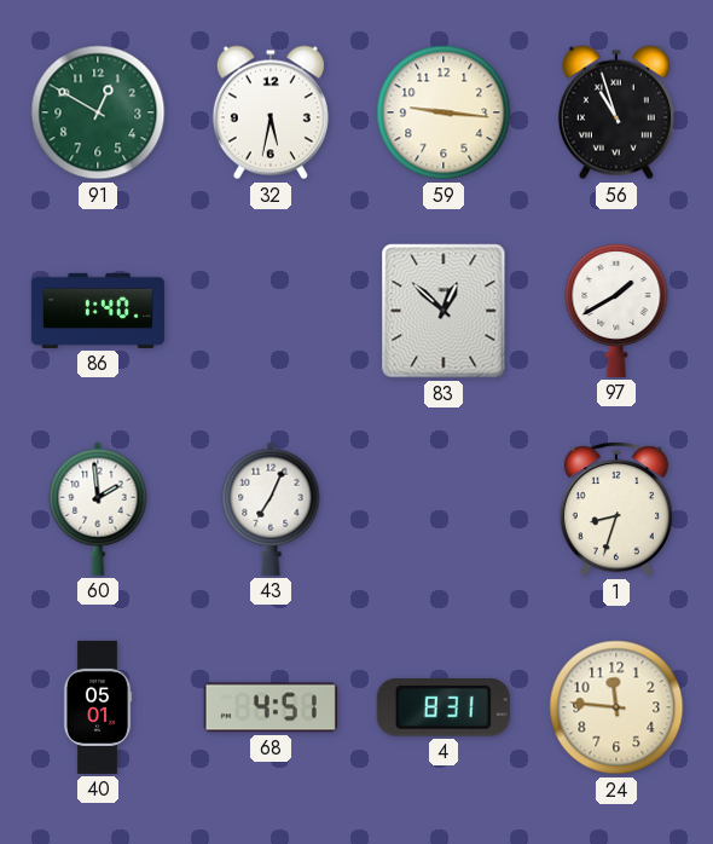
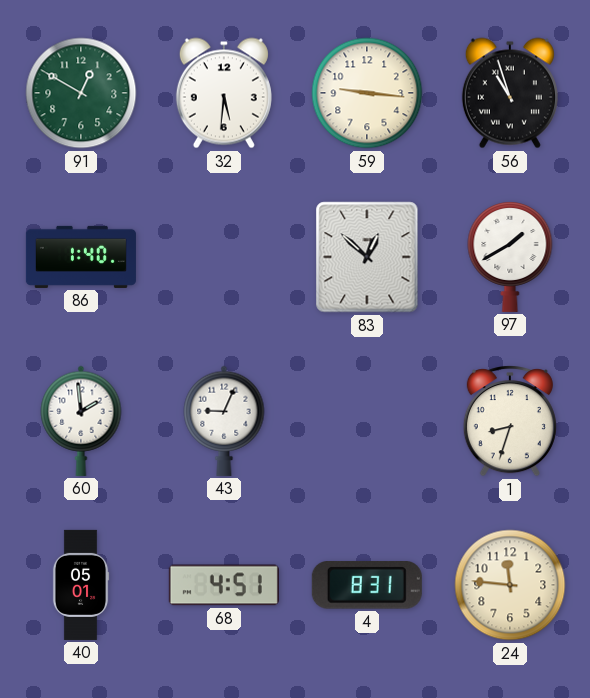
32: 5:32 -> 5:31 (224, 93)
43: 7:04 -> 9:04 (224, 421)
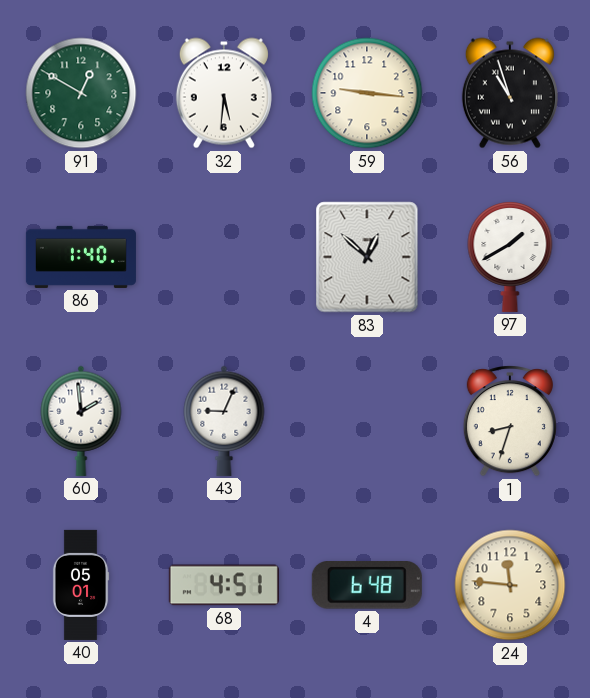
4: 8:31 -> 6:48 (367, 586)
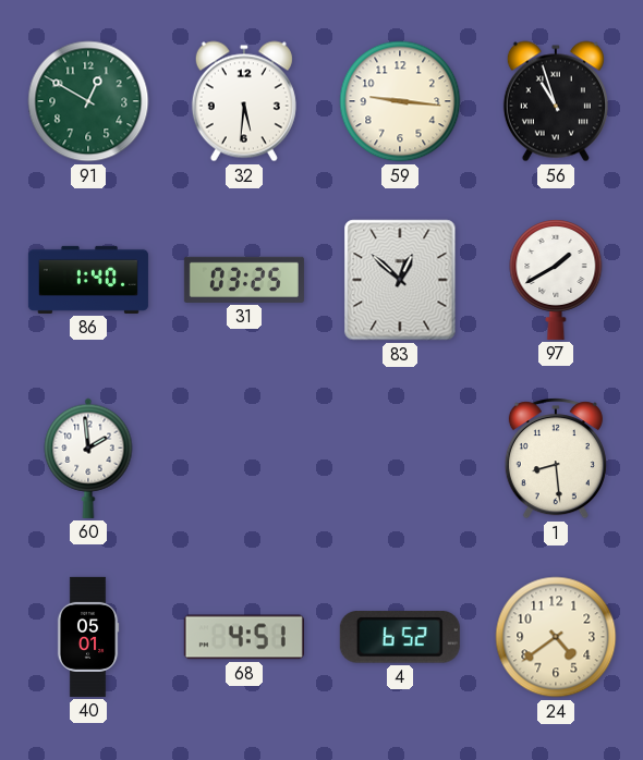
31: none -> 03:25 (244, 280)
43: 9:04 -> none (224, 421)
1: 8:33 -> 8:29 (556, 458)
4: 6:48 -> 6:52 (400, 638)
24: 11:46 -> 4:39 (556, 637)
